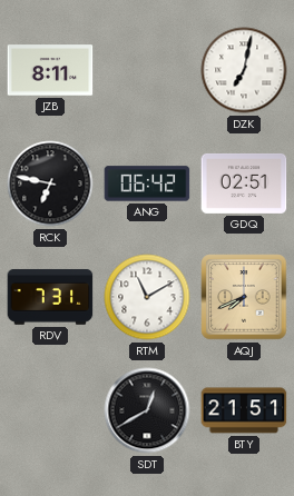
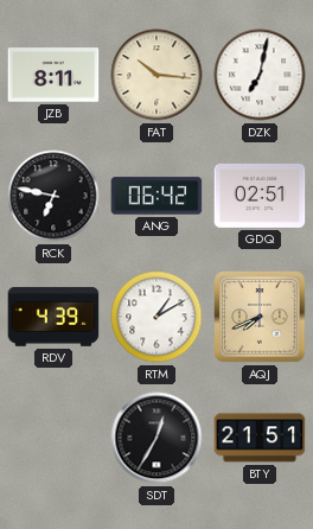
FAT: none -> 10:16 (156, 75)
RDV: 7:31 -> 4:39 (53, 317)
RTM: 11:10 -> 1:10 (156, 317)
SDT: 12:40 -> 12:35 (156, 438)
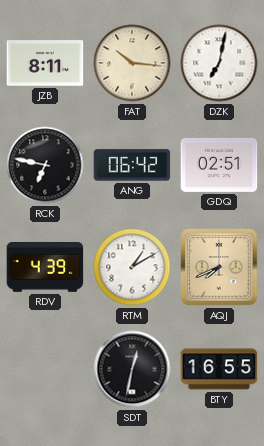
SDT: 12:35 -> 12:32 (132, 369)
BTY: 21:51 -> 16:55 (219, 369)
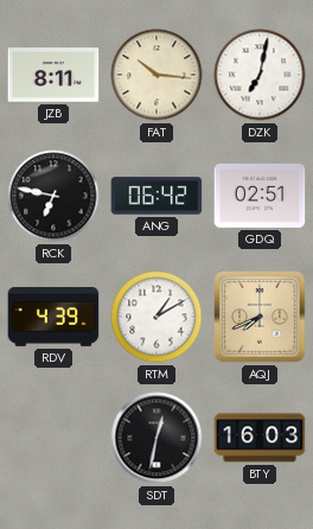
BTY: 16:55 -> 16:03 (260, 438)
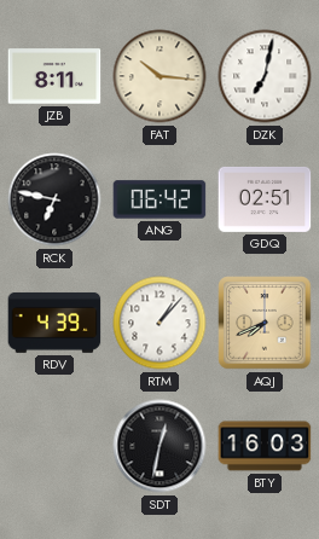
RTM: 1:10 -> 1:07 (159, 323)
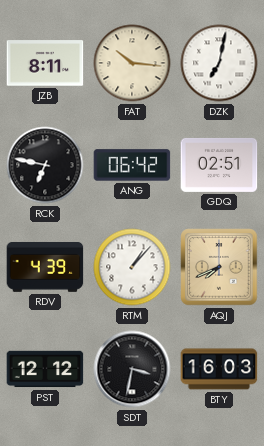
PST: none -> 12:12 (45, 369)
SDT: 12:32 -> 3:32 (132, 369)
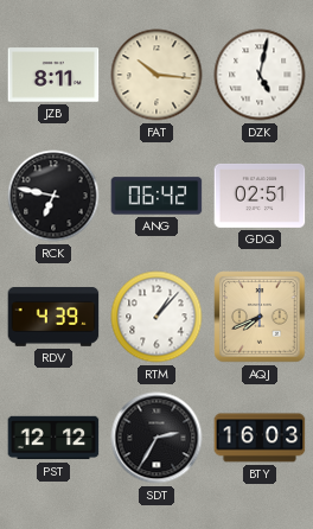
DZK: 7:02 -> 5:02 (260, 75)
SDT: 3:32 -> 2:35 (156, 438)
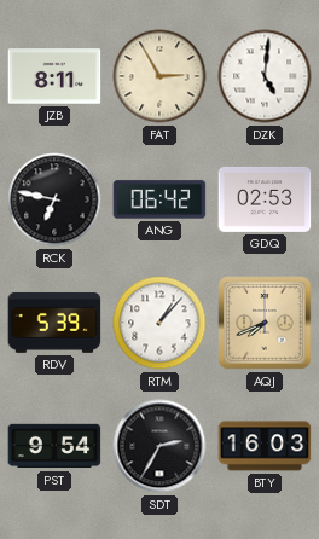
FAT: 10:16 -> 2:55 (159, 76)
DZK: 5:02 -> 5:01 (265, 76)
GDQ: 02:51 -> 02:53 (265, 199)
RDV: 4:39 -> 5:39 (54, 323)
PST: 12:12 -> 9:54 (54, 446)
